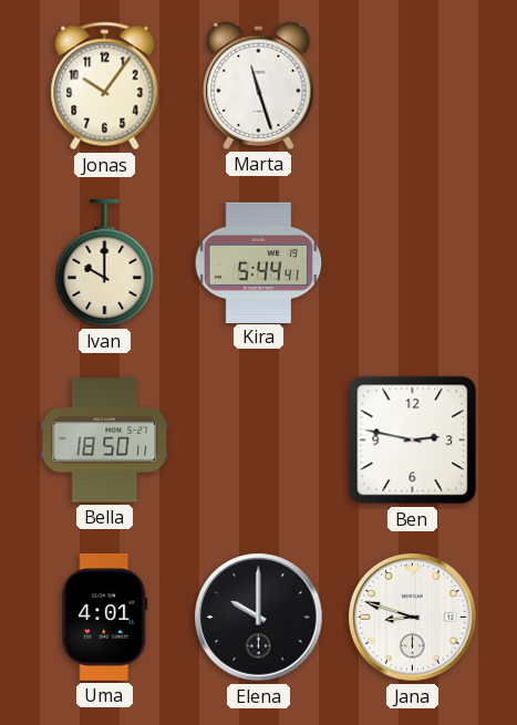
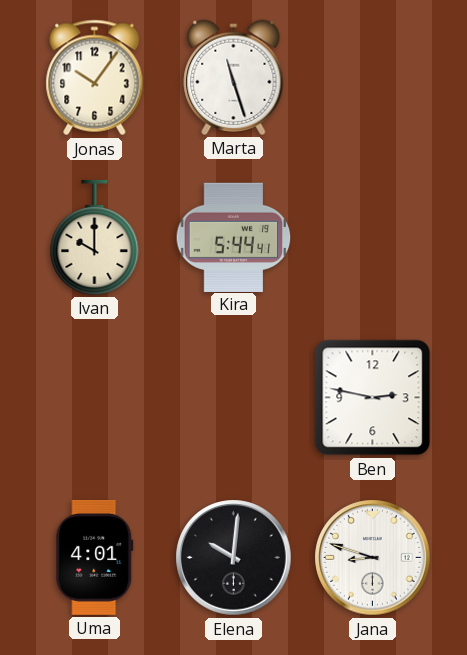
Bella: 18:50 -> none (105, 441)
Elena: 10:00 -> 10:01 (234, 558)
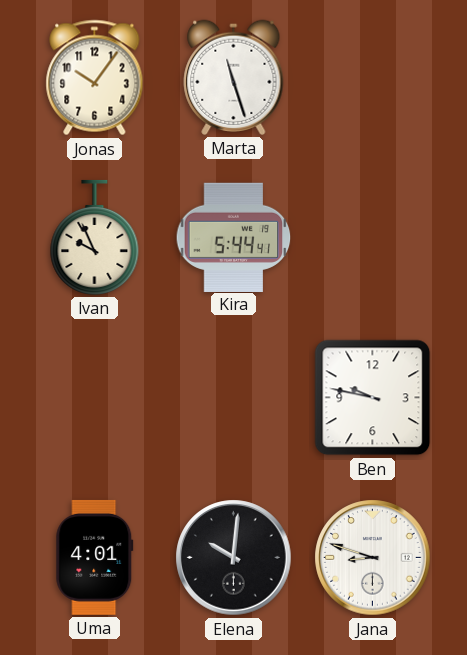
Ivan: 10:00 -> 9:56 (95, 237)
Ben: 2:47 -> 9:47 (373, 398)
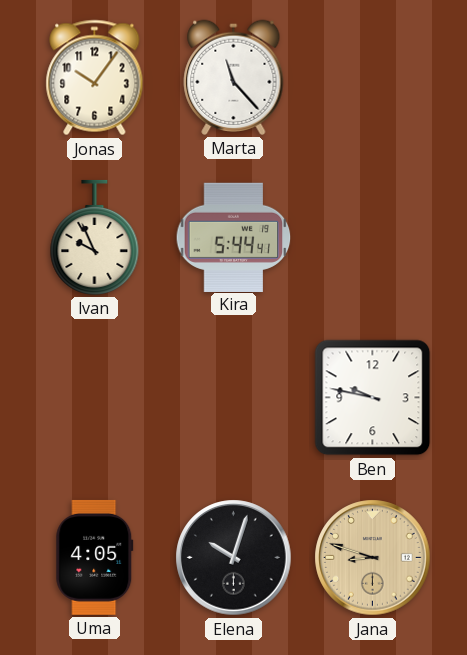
Marta: 11:27 -> 11:23 (234, 77)
Uma: 4:01 -> 4:05 (95, 557)
Elena: 10:01 -> 10:03 (234, 558)
Jana dial: white -> champagne (373, 558)
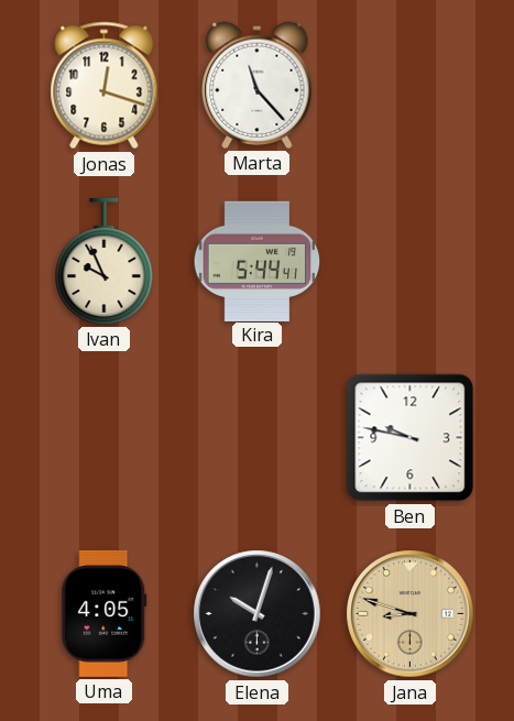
Jonas: 10:06 -> 12:18 (105, 86)
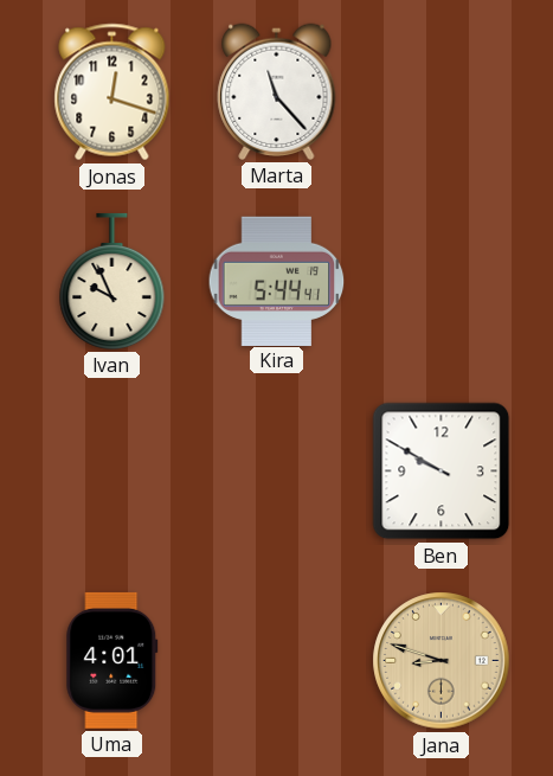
Ben: 9:47 -> 9:50 (442, 472)
Uma: 4:05 -> 4:01 (112, 660)
Elena: 10:03 -> none (258, 614)
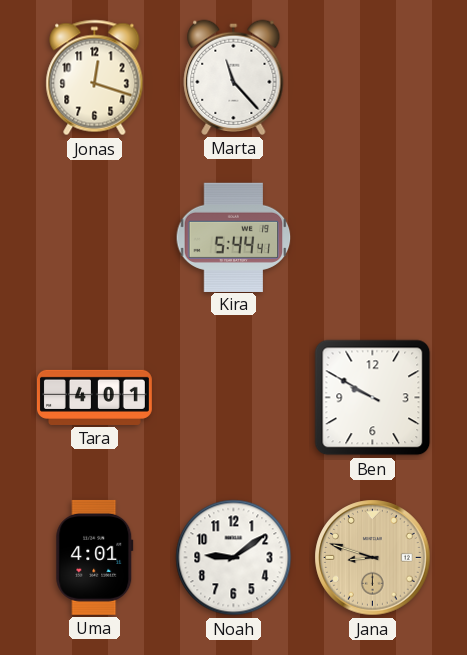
Ivan: 9:56 -> none (112, 281)
Tara: none -> 4:01 (94, 397)
Noah: none -> 9:09 (234, 558)
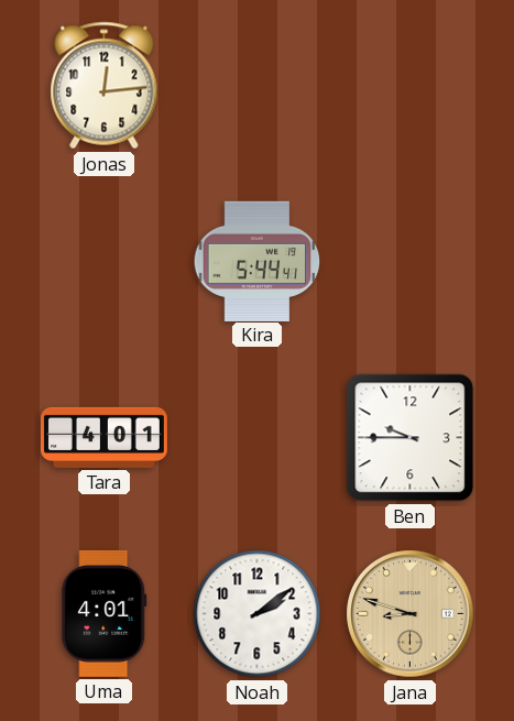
Jonas: 12:18 -> 12:14 (105, 86)
Marta: 11:23 -> none (234, 77)
Ben: 9:50 -> 9:45 (411, 438)
Noah: 9:09 -> 2:09 (258, 614)
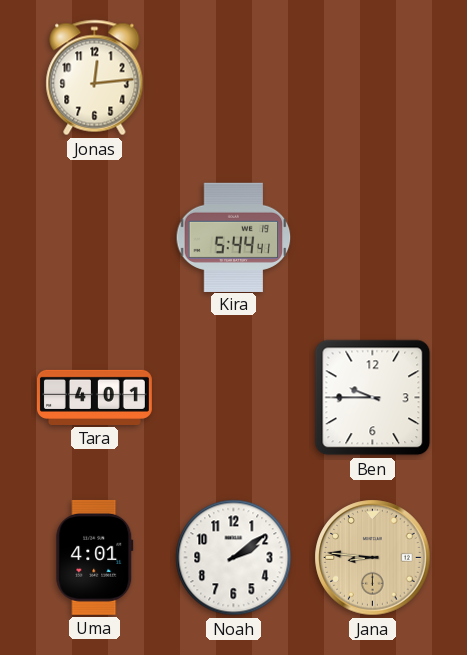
Jana: 8:48 -> 8:46 (373, 558)
